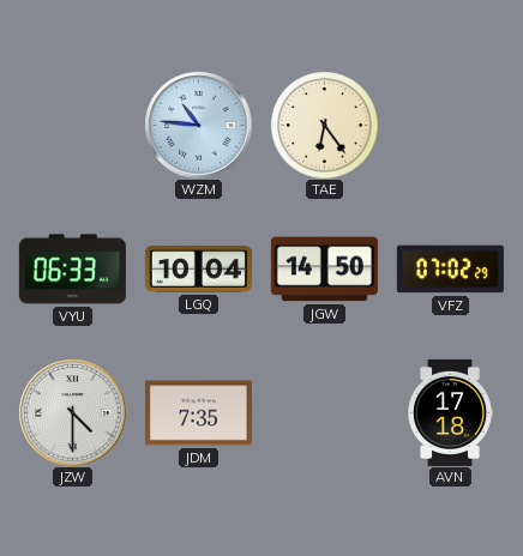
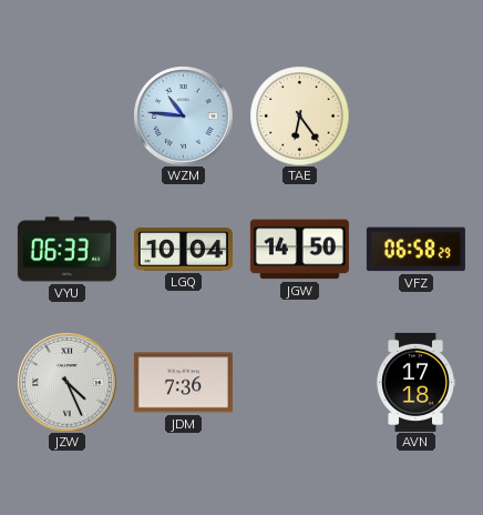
VFZ: 07:02 -> 06:58 (415, 250)
JZW: 4:30 -> 4:26 (66, 382)
JDM: 7:35 -> 7:36 (183, 383)
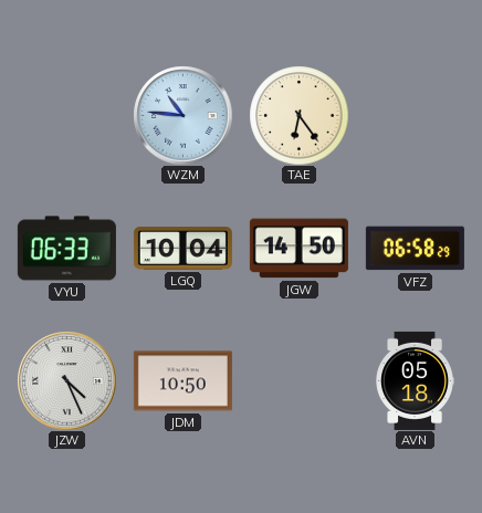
JDM: 7:36 -> 10:50 (182, 381)
AVN: 17:18 -> 05:18 (415, 380)
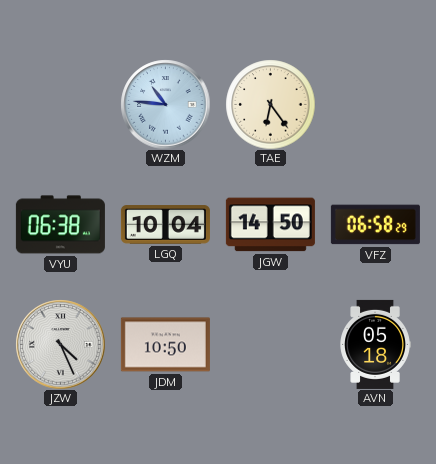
VYU: 06:33 -> 06:38 (60, 225)
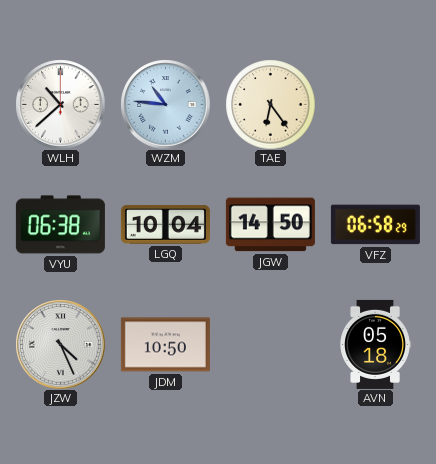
WLH: none -> 10:38 (60, 104)
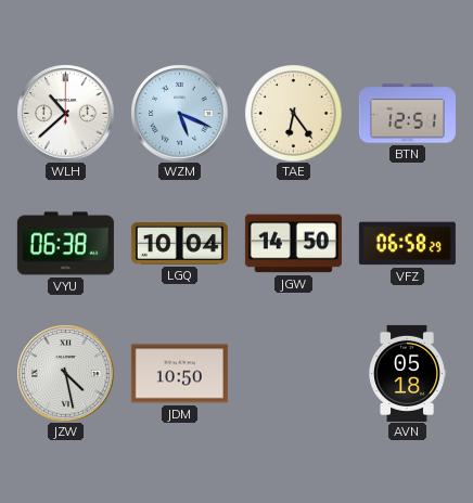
WZM: 10:46 -> 5:19 (179, 113)
BTN: none -> 12:51 (407, 114)
JZW: 4:26 -> 4:28 (65, 373)
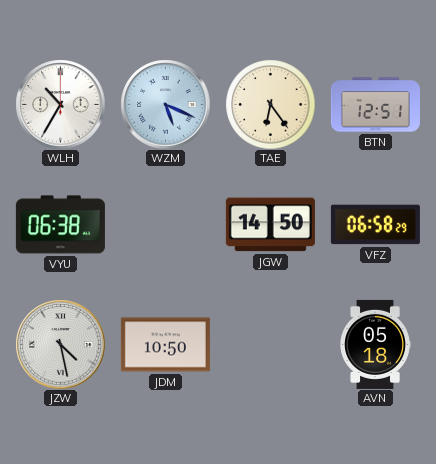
WLH: 10:38 -> 10:35 (60, 104)
LGQ: 10:04 -> none (179, 244)
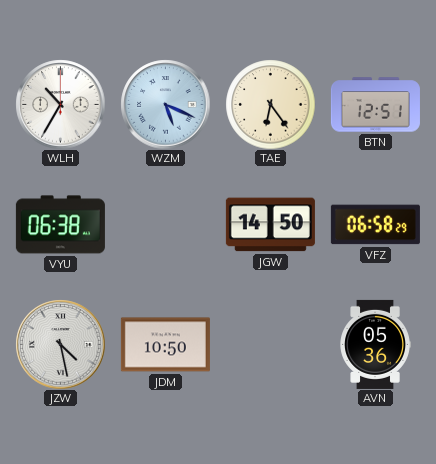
AVN: 05:18 -> 05:36 (375, 344)
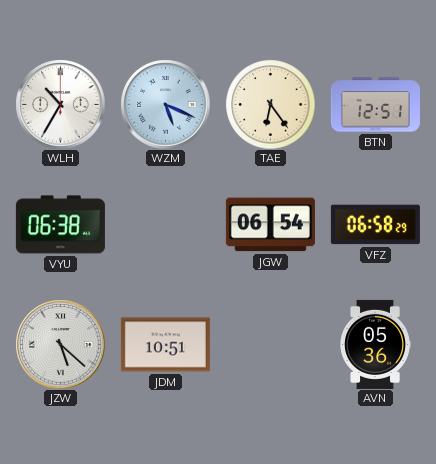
JGW: 14:50 -> 06:54 (270, 225)
JZW: 4:28 -> 5:22 (60, 344)
JDM: 10:50 -> 10:51 (165, 345)
